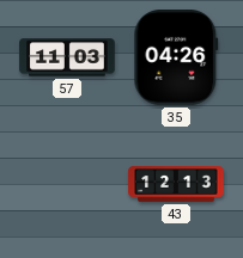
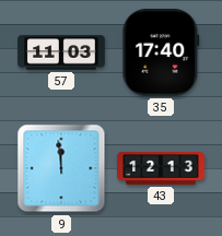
35: 04:26 -> 17:40 (161, 54)
9: none -> 11:59 (61, 168)
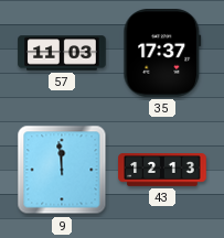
35: 17:40 -> 17:37 (162, 54)
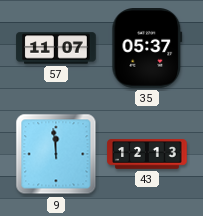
57: 11:03 -> 11:07 (56, 48)
35: 17:37 -> 05:37 (147, 49)
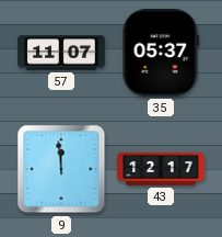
43: 12:13 -> 12:17 (161, 169)
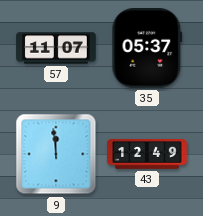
43: 12:17 -> 12:49 (147, 154)
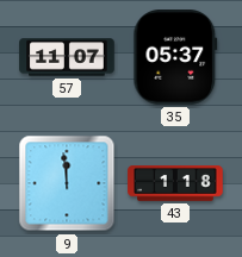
43: 12:49 -> 1:18 (175, 183)
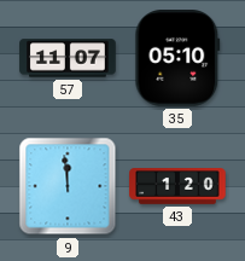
35: 05:37 -> 05:10 (177, 59)
43: 1:18 -> 1:20 (177, 186)
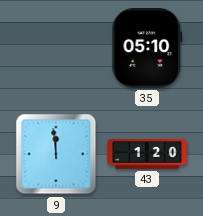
57: 11:07 -> none (68, 58)
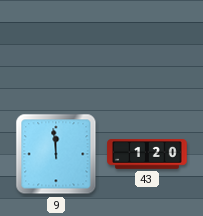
35: 05:10 -> none (147, 49)
